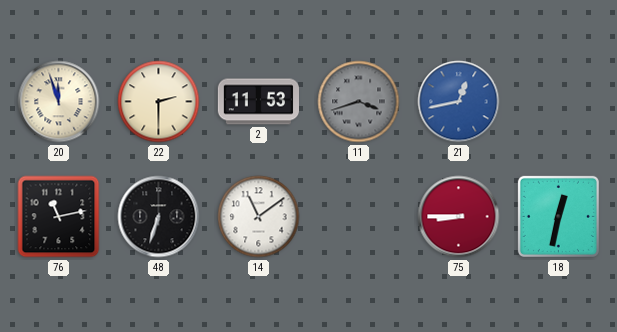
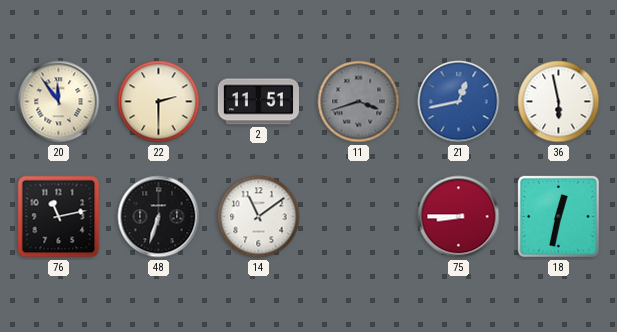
20: 11:57 -> 11:54 (59, 102)
2: 11:53 -> 11:51 (258, 102)
36: none -> 5:58 (559, 102)
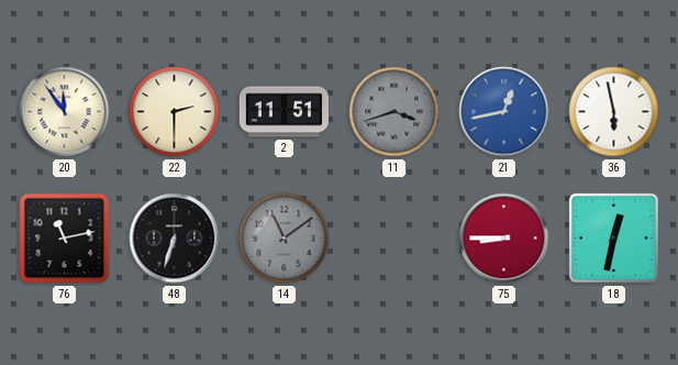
14 dial: white -> grey (285, 239)
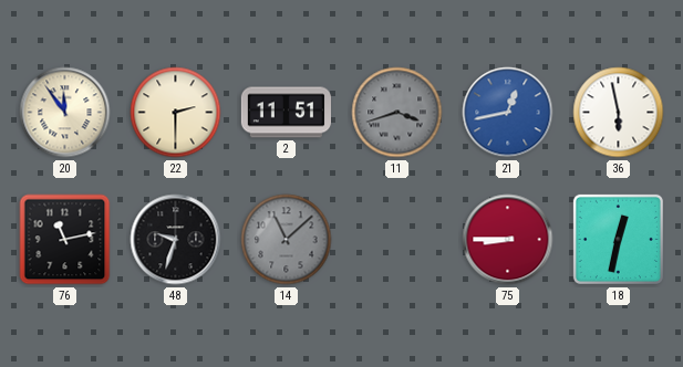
48: 6:33 -> 9:33 (176, 240)
14: 11:09 -> 11:08 (287, 240)
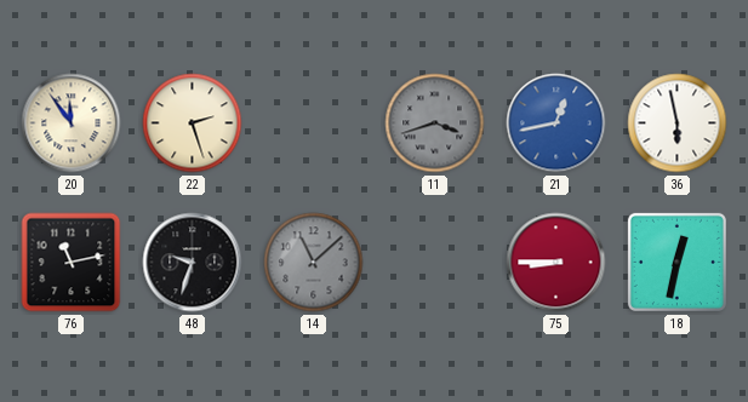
22: 2:30 -> 2:27 (193, 124)
2: 11:51 -> none (286, 113)
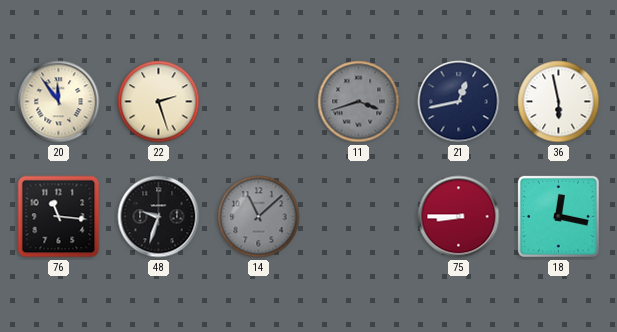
21 dial: blue -> navy (459, 102)
76: 11:13 -> 11:16 (59, 217)
18: 12:32 -> 12:17 (558, 216)
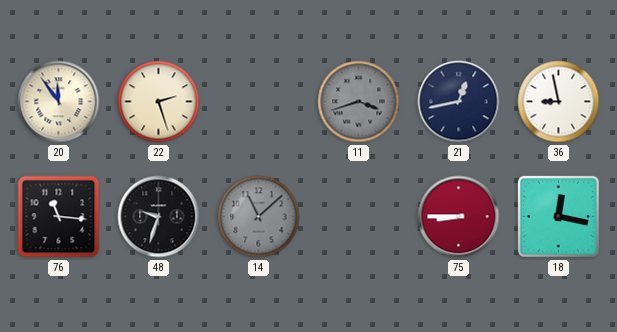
36: 5:58 -> 8:58 (559, 102)
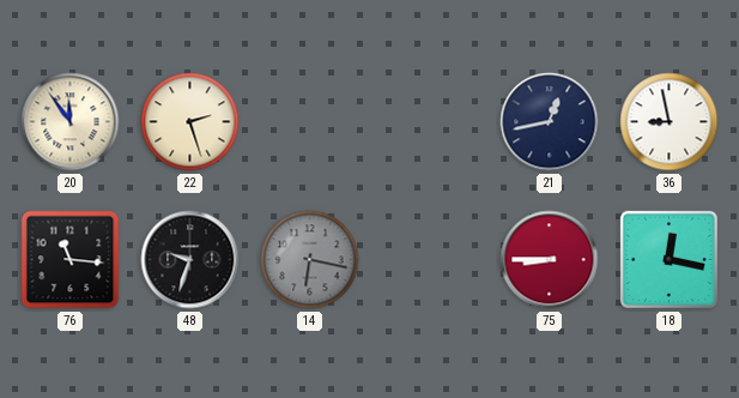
11: 3:42 -> none (359, 102)
14: 11:08 -> 6:17 (310, 260)
